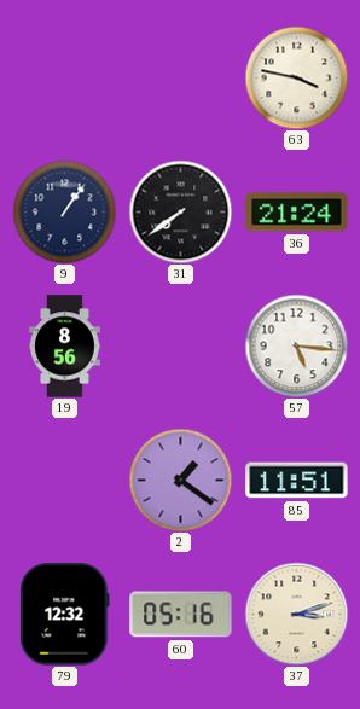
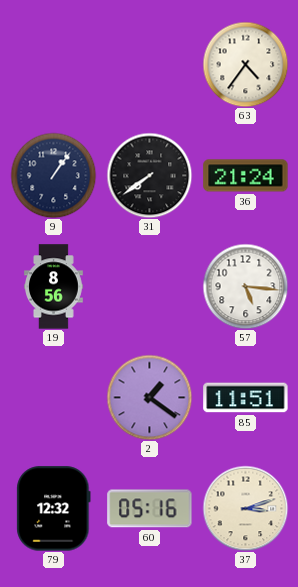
63: 3:47 -> 4:36 (245, 64)
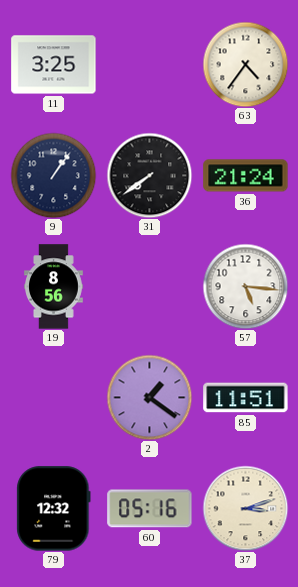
11: none -> 3:25 (54, 65)
